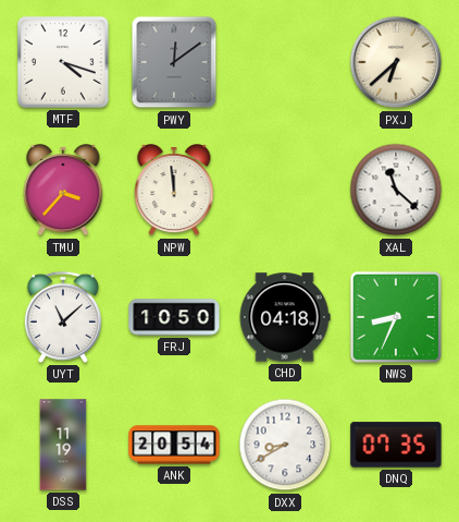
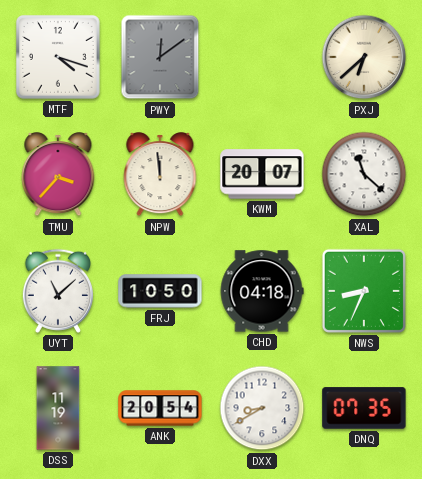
KWM: none -> 20:07 (262, 174)
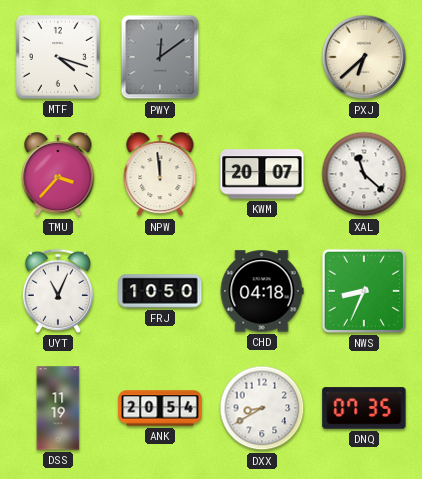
UYT: 11:08 -> 11:04 (58, 291)
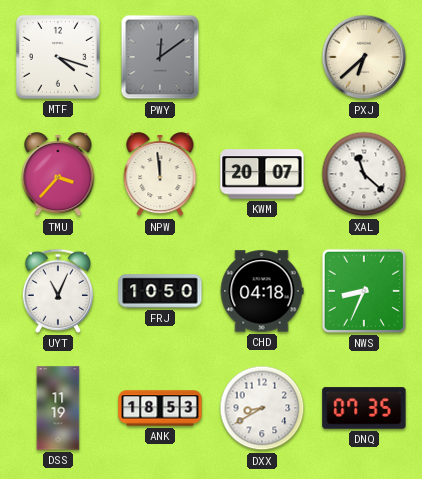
ANK: 20:54 -> 18:53 (160, 408)
